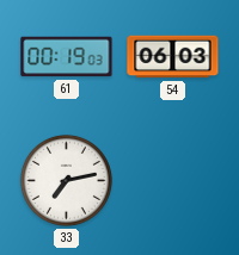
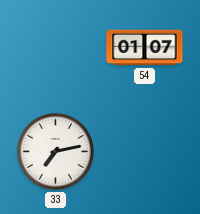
61: 00:19 -> none (67, 57)
54: 06:03 -> 01:07 (145, 48)
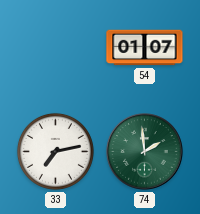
74: none -> 1:59 (145, 152)
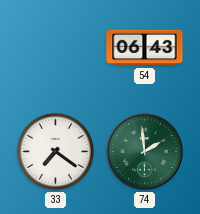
54: 01:07 -> 06:43 (145, 48)
33: 7:13 -> 7:21 (55, 151)
